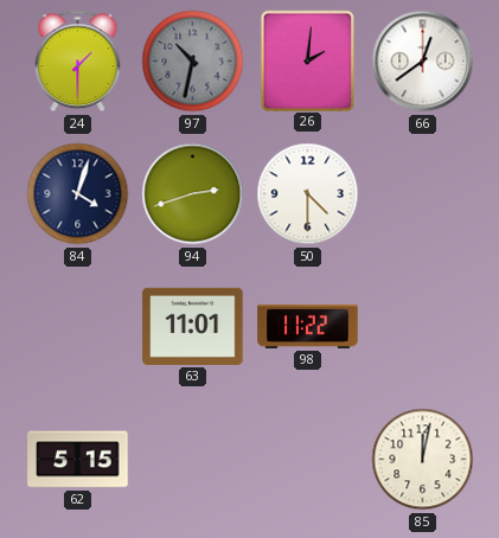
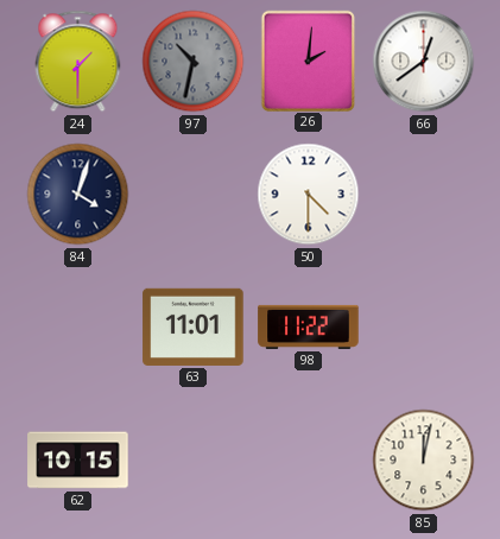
94: 2:42 -> none (193, 194)
62: 5:15 -> 10:15 (78, 461)
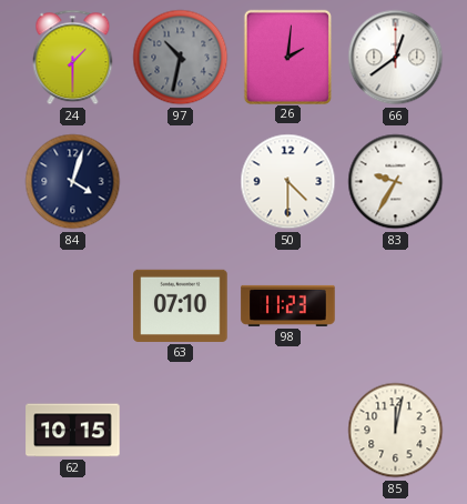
83: none -> 9:35 (396, 182)
63: 11:01 -> 07:10 (181, 305)
98: 11:22 -> 11:23 (288, 305)
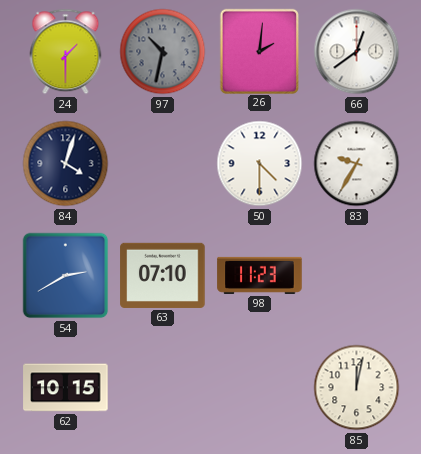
54: none -> 2:40 (66, 276)
